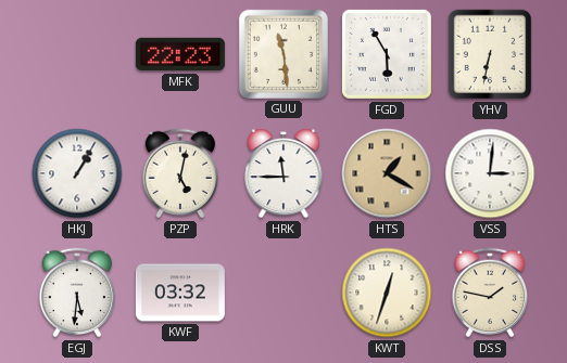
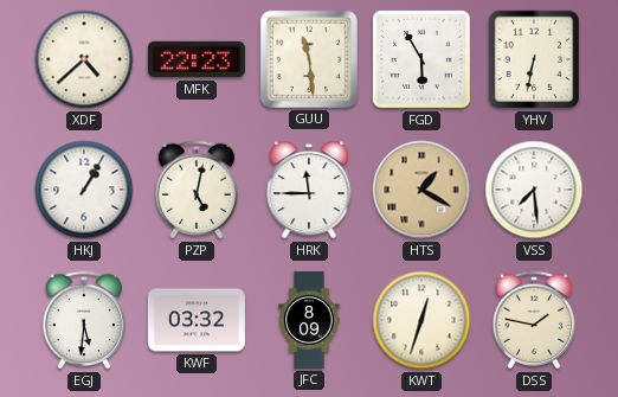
XDF: none -> 4:38 (84, 59)
VSS: 3:01 -> 7:29 (534, 190)
JFC: none -> 8:09 (309, 320)
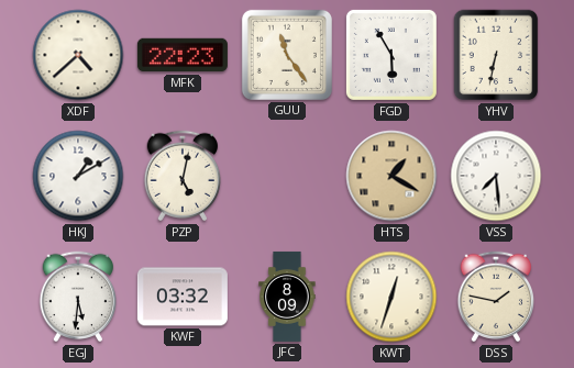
GUU: 11:29 -> 11:24 (287, 55)
HKJ: 1:05 -> 1:10 (78, 176)
HRK: 11:45 -> none (309, 190)
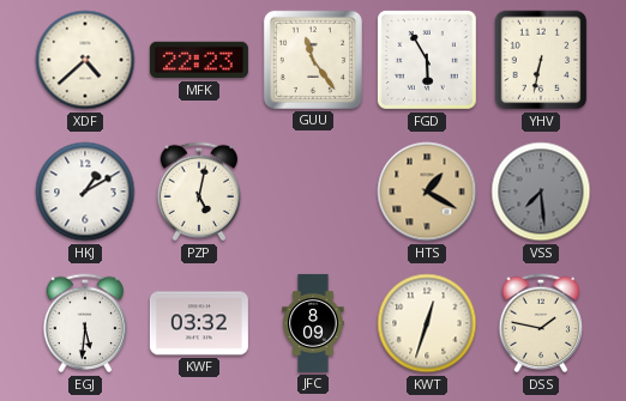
VSS dial: white -> grey (541, 192)
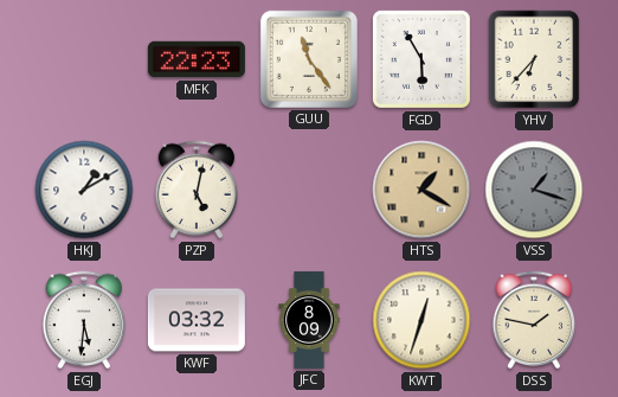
XDF: 4:38 -> none (85, 60)
YHV: 6:32 -> 6:37 (534, 59)
VSS: 7:29 -> 1:18 (534, 190)
